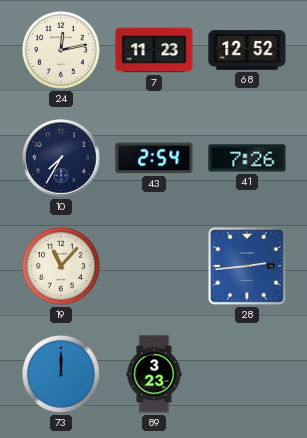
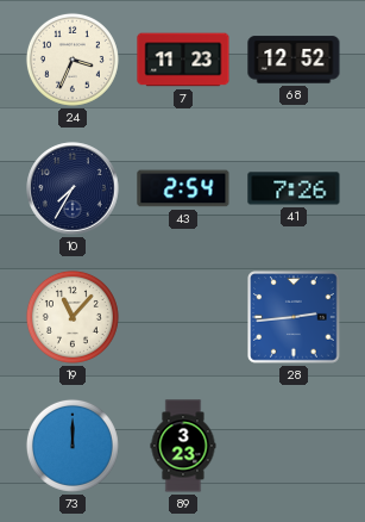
24: 12:13 -> 3:34 (73, 60)
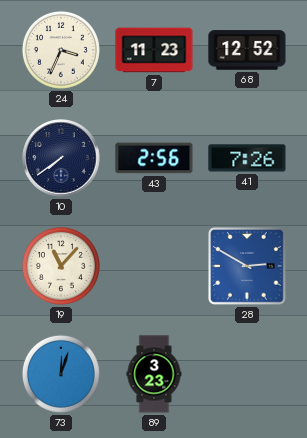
10: 7:35 -> 7:39 (61, 158)
43: 2:54 -> 2:56 (154, 158)
28: 2:44 -> 2:50 (247, 266)
73: 12:00 -> 12:03 (61, 374)
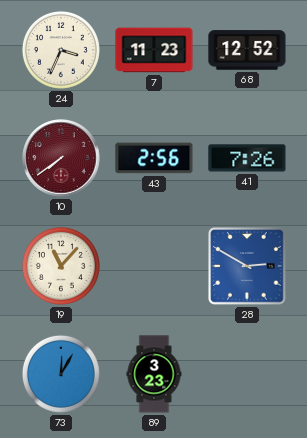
10 dial: navy -> burgundy (61, 158)
73: 12:03 -> 12:05 (61, 374)
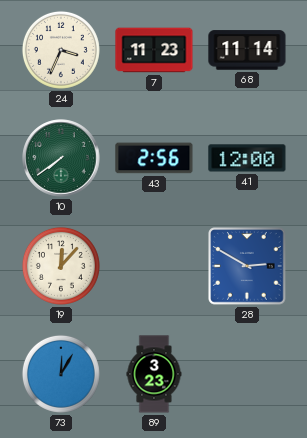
68: 12:52 -> 11:14 (247, 50)
10 dial: burgundy -> green (61, 158)
41: 7:26 -> 12:00 (247, 158)
19: 11:07 -> 12:07 (61, 266)
